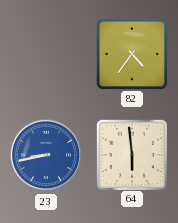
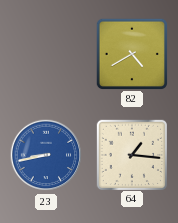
82: 4:36 -> 4:40 (131, 53)
64: 5:59 -> 1:16 (131, 154)
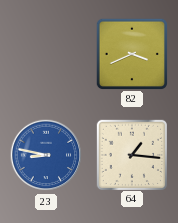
82: 4:40 -> 3:41 (131, 53)
23: 8:43 -> 8:47 (46, 155)
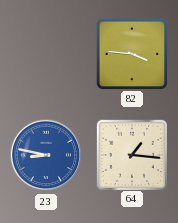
82: 3:41 -> 3:46 (131, 53)
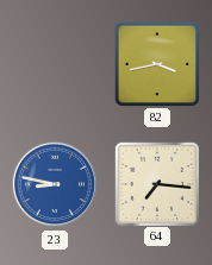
82: 3:46 -> 3:43 (156, 63)
64: 1:16 -> 7:16 (156, 183)
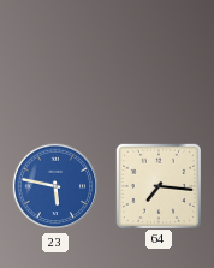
82: 3:43 -> none (156, 63)
23: 8:47 -> 5:47 (55, 186)
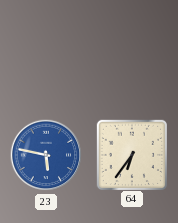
64: 7:16 -> 6:36 (131, 154)
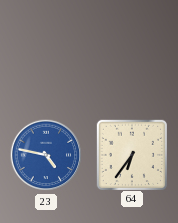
23: 5:47 -> 4:47 (46, 155)
